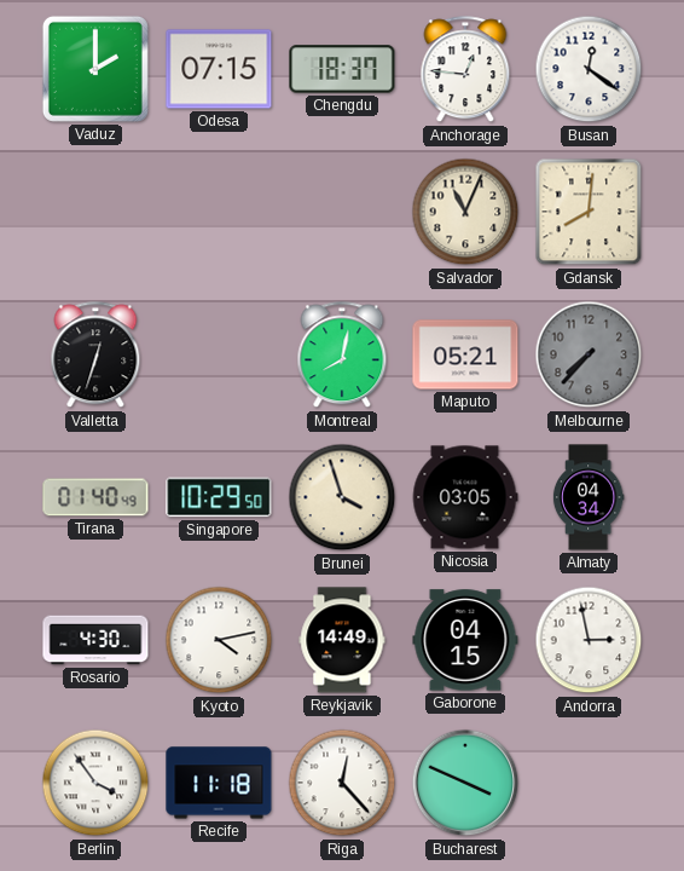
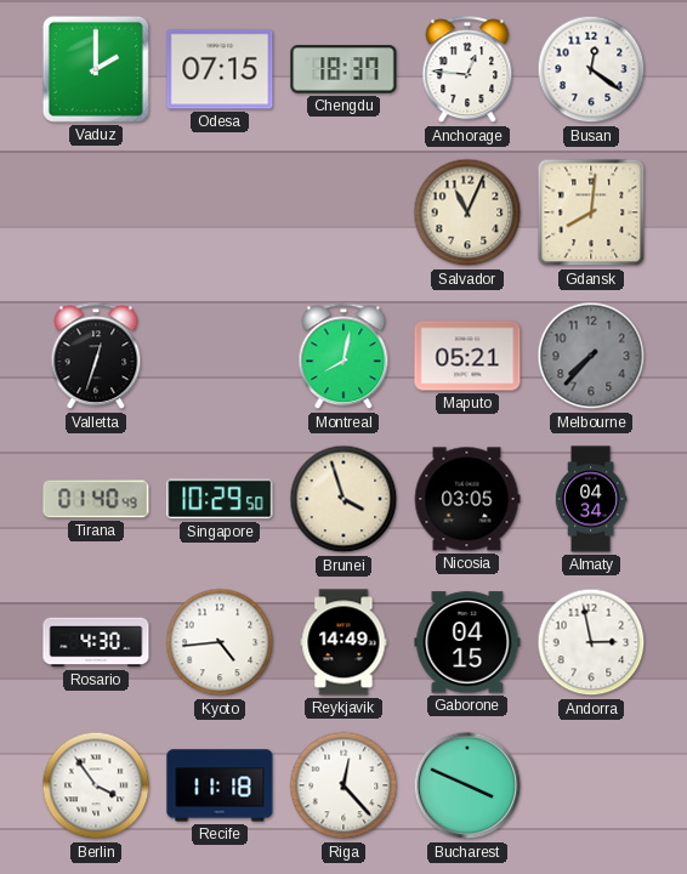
Kyoto: 4:13 -> 4:44 (220, 642)
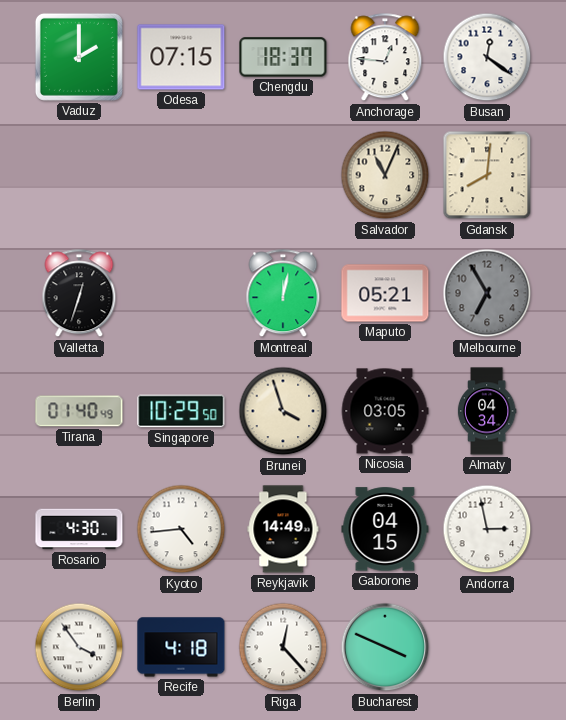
Montreal: 8:02 -> 12:02 (283, 294)
Melbourne: 7:37 -> 6:55 (487, 293)
Recife: 11:18 -> 4:18 (181, 647)
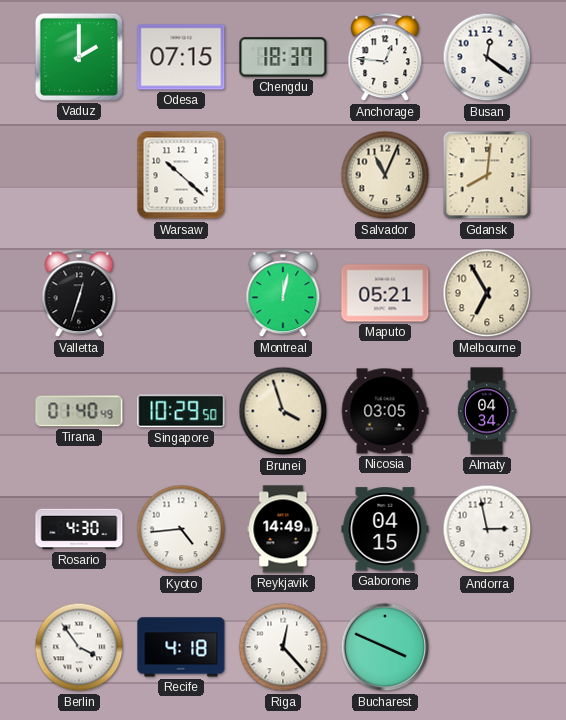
Warsaw: none -> 10:22 (181, 175)
Melbourne dial: grey -> cream (487, 293)
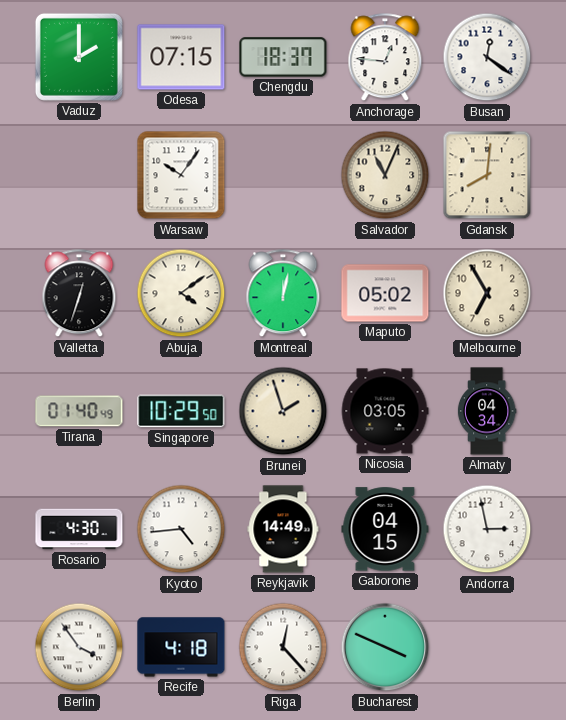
Warsaw: 10:22 -> 10:06 (181, 175)
Abuja: none -> 4:09 (181, 293)
Maputo: 05:21 -> 05:02 (385, 293)
Brunei: 3:57 -> 1:57 (283, 411)
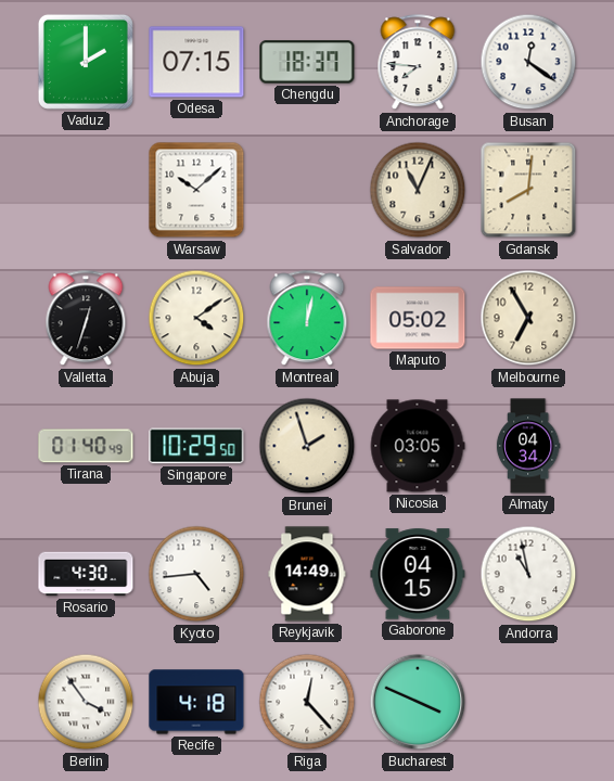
Anchorage: 12:46 -> 7:46 (418, 63)
Warsaw: 10:06 -> 10:08 (196, 190)
Andorra: 2:58 -> 10:58 (528, 574)
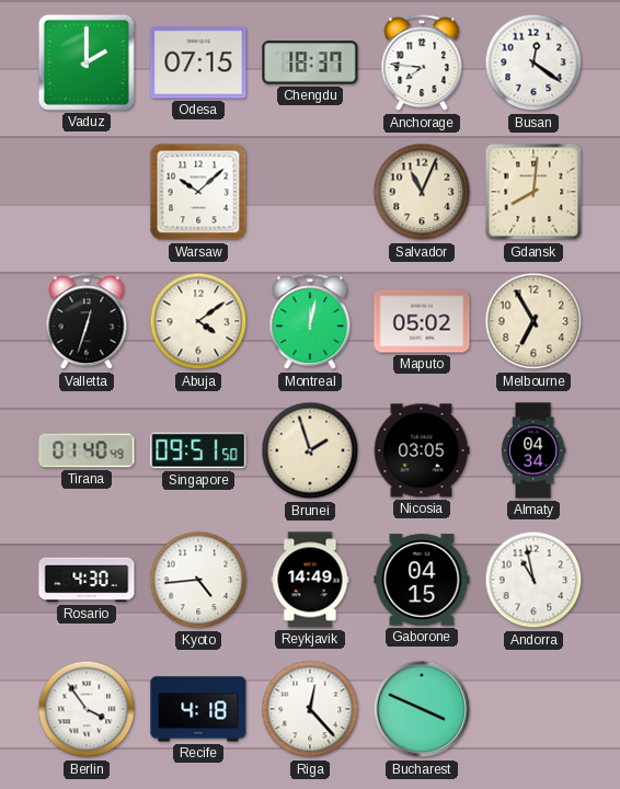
Singapore: 10:29 -> 09:51 (198, 450)
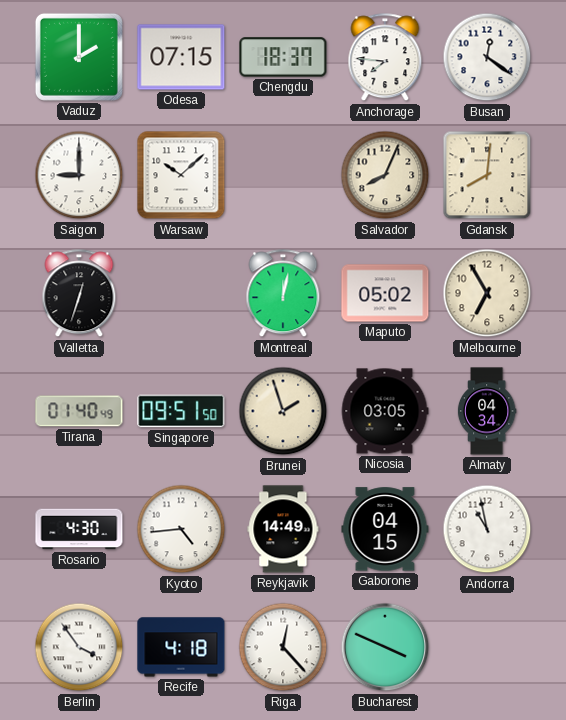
Saigon: none -> 9:00 (79, 175)
Salvador: 11:04 -> 8:04 (385, 175)
Abuja: 4:09 -> none (198, 321)
